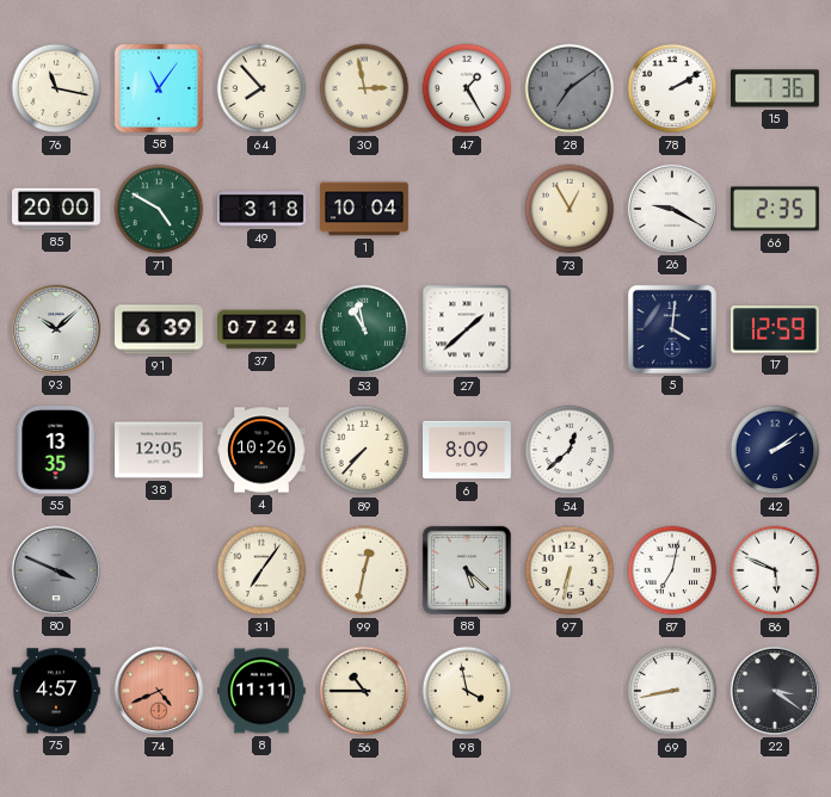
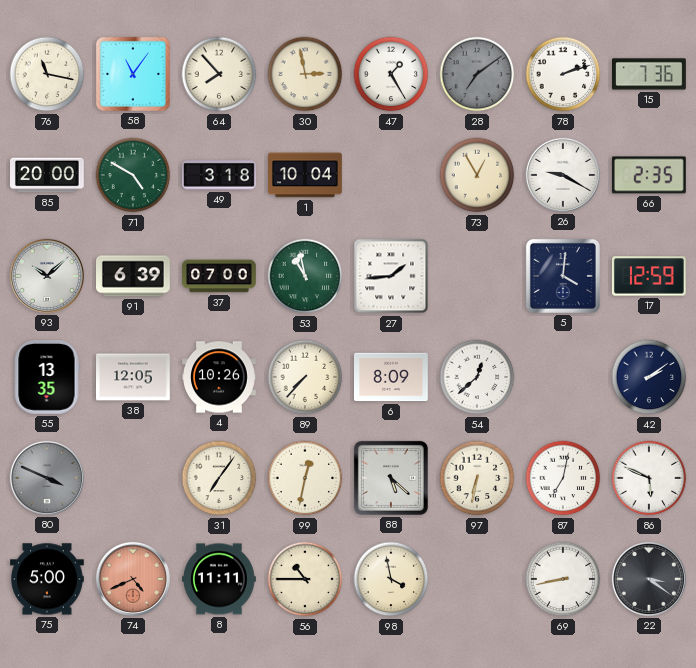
78: 2:10 -> 2:12 (563, 74)
37: 07:24 -> 07:00 (219, 276)
27: 1:38 -> 1:44 (391, 276)
75: 4:57 -> 5:00 (48, 579)
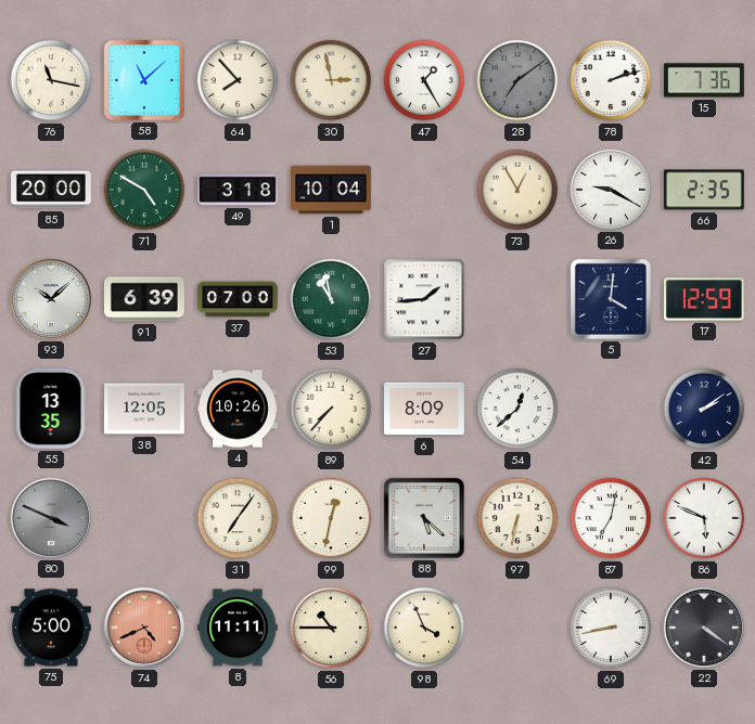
58: 11:06 -> 11:08 (144, 80)
98: 3:58 -> 3:56 (424, 628)
22: 3:21 -> 4:21 (704, 628)
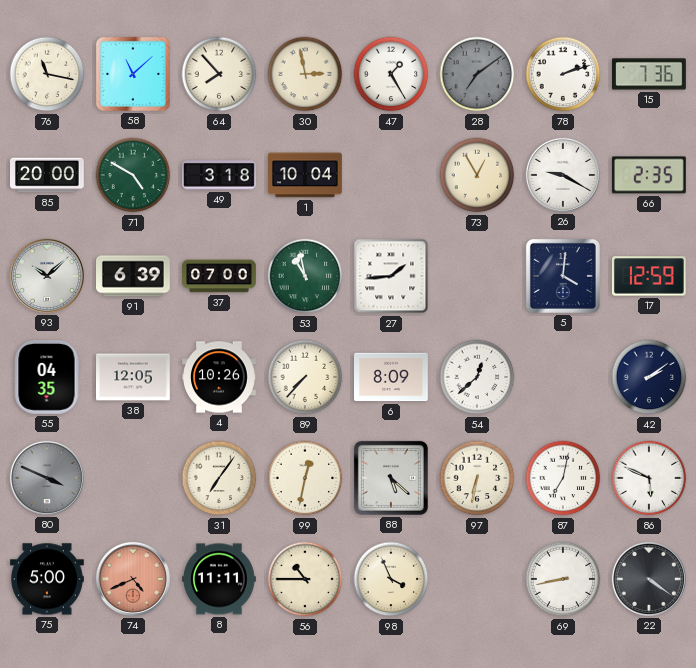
55: 13:35 -> 04:35 (47, 378)
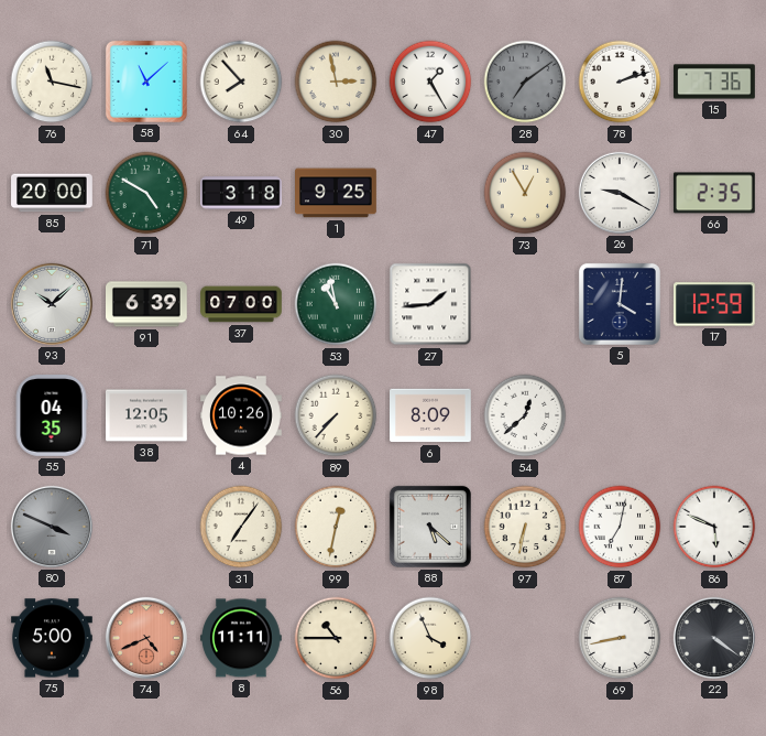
1: 10:04 -> 9:25 (337, 193)
42: 2:09 -> none (649, 377)
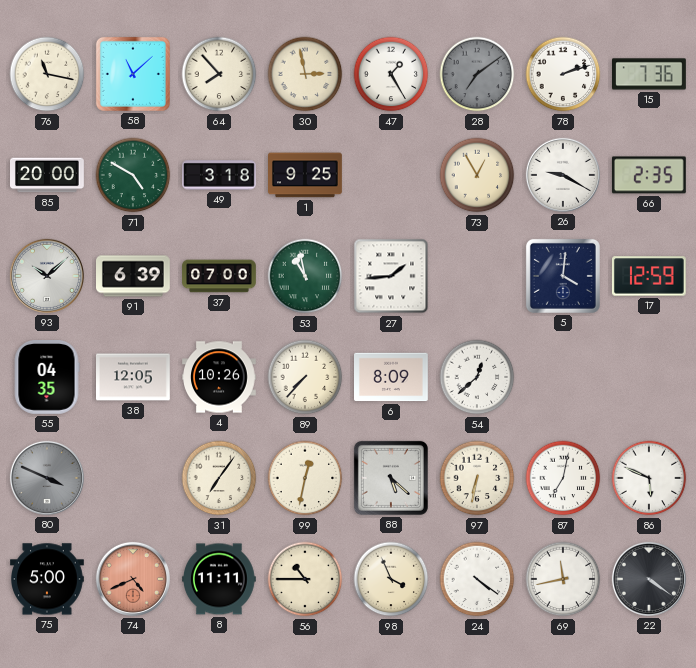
24: none -> 4:21 (477, 579)
69: 8:43 -> 11:43 (563, 579)
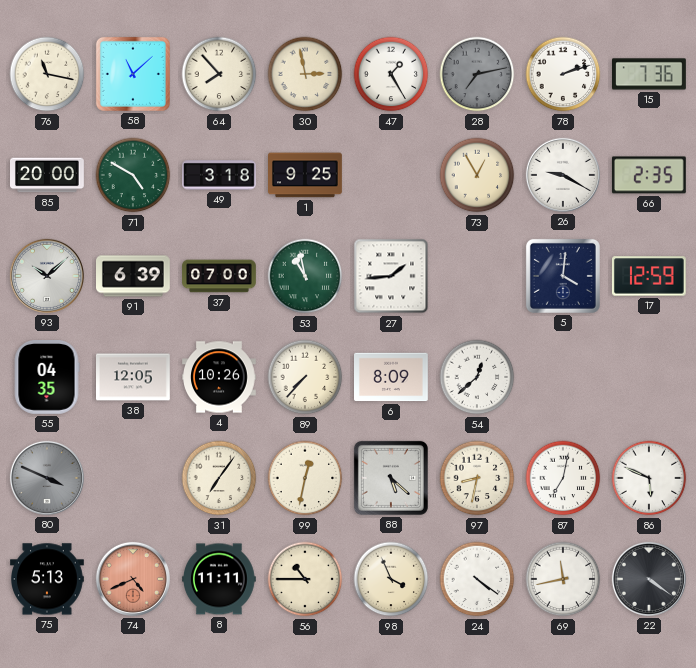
28: 7:09 -> 7:13 (477, 74)
97: 6:32 -> 8:32 (477, 478)
75: 5:00 -> 5:13 (48, 579)
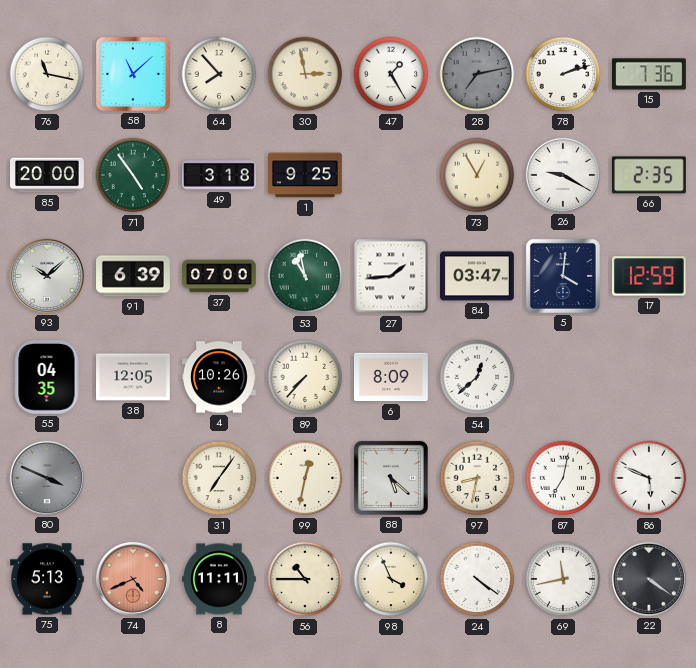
71: 4:50 -> 4:54 (133, 175)
84: none -> 03:47 (478, 276)
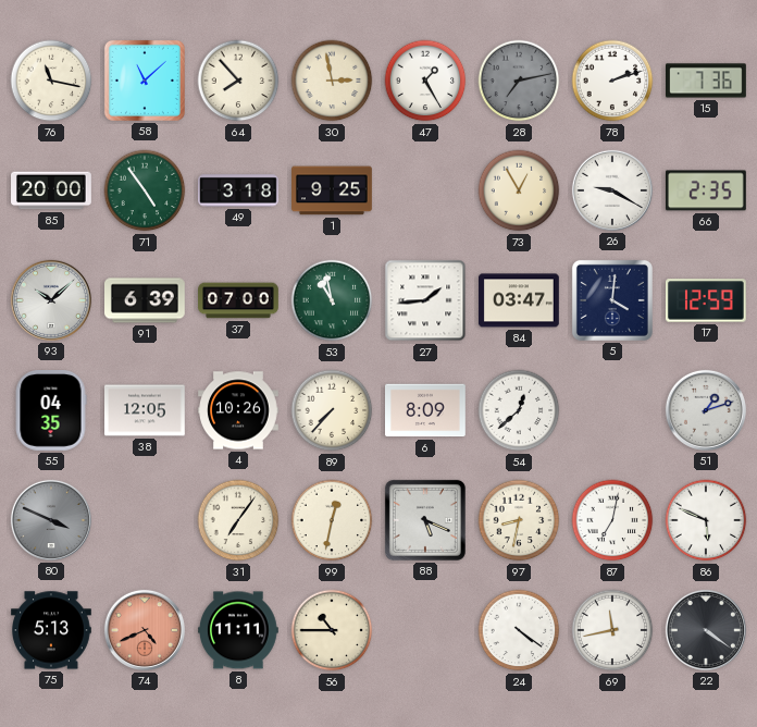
51: none -> 1:12 (706, 410)
88: 5:22 -> 5:19 (425, 520)
98: 3:56 -> none (391, 579)
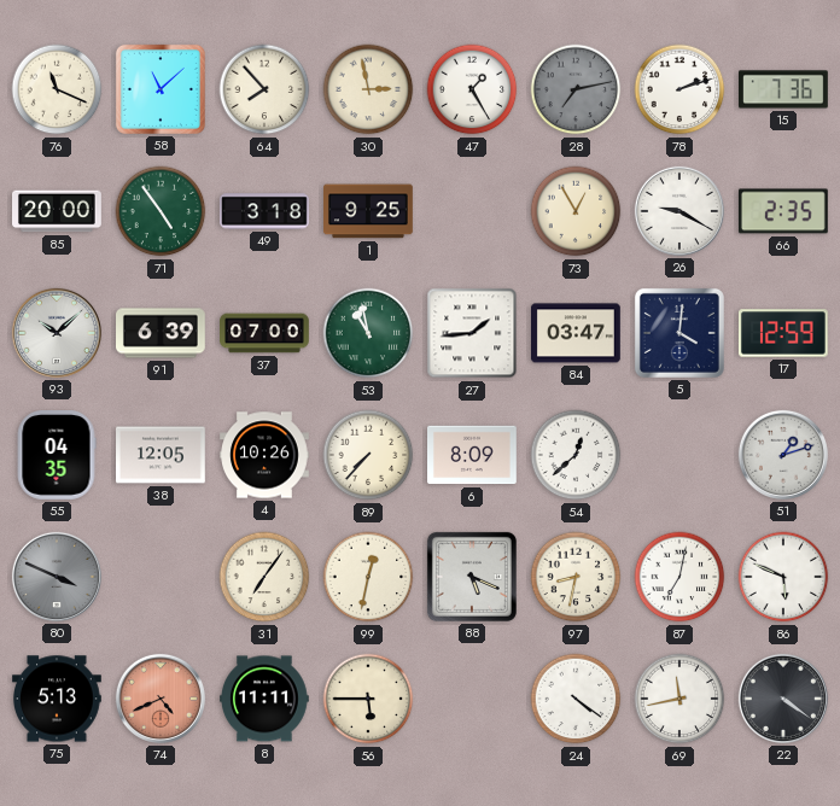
76: 11:17 -> 11:19 (57, 89)
56: 10:45 -> 5:45 (368, 699)
